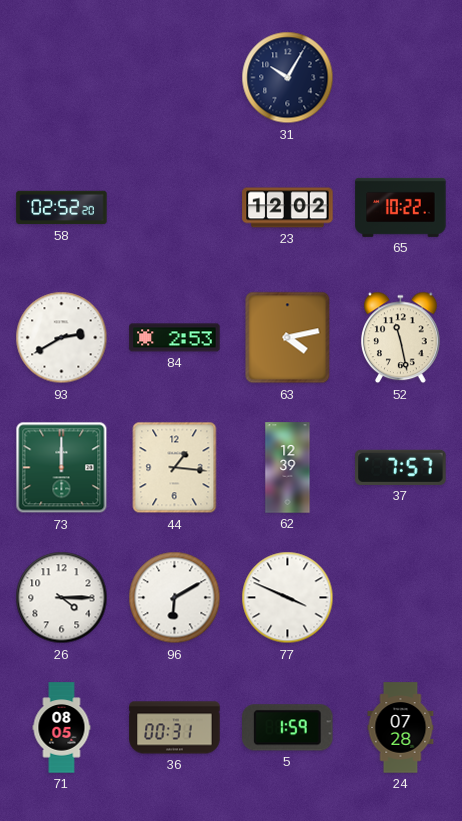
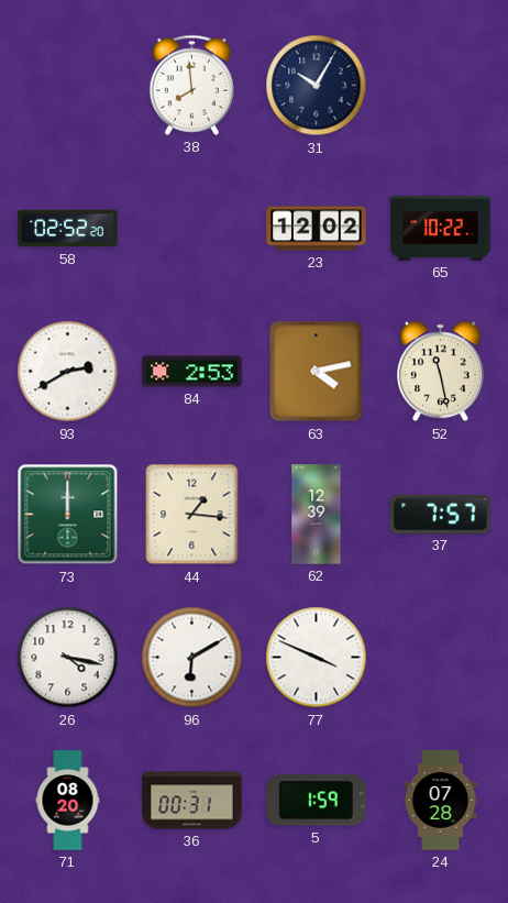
38: none -> 7:59 (192, 85)
26: 4:15 -> 4:17 (68, 658)
71: 08:05 -> 08:20 (68, 801)
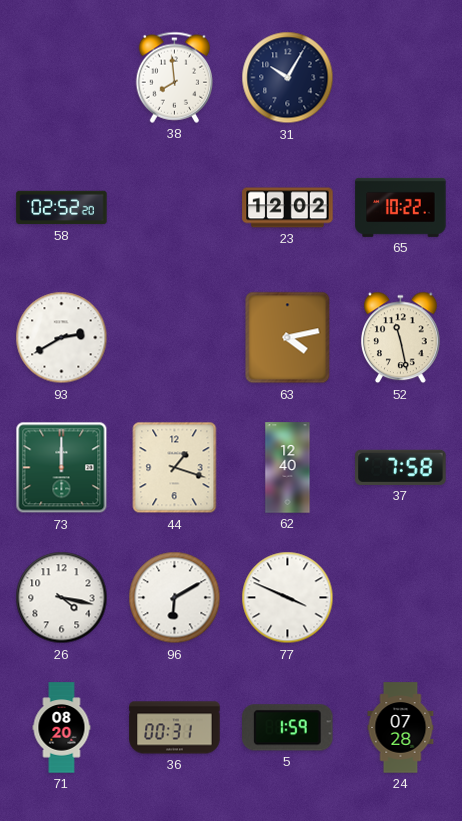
84: 2:53 -> none (192, 372)
44: 1:16 -> 1:18 (175, 468)
62: 12:39 -> 12:40 (288, 468)
37: 7:57 -> 7:58 (401, 467)
